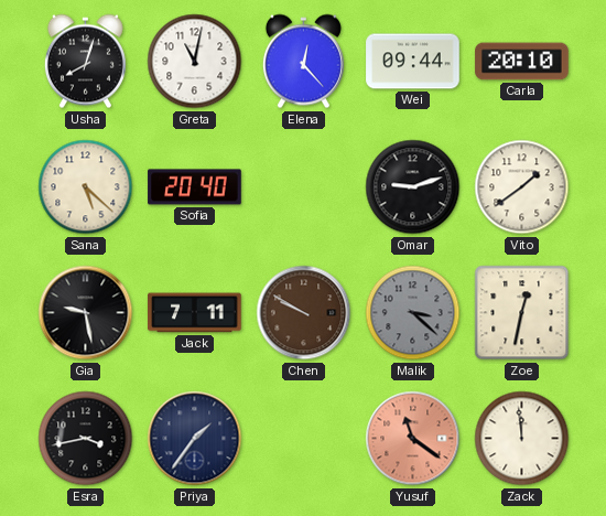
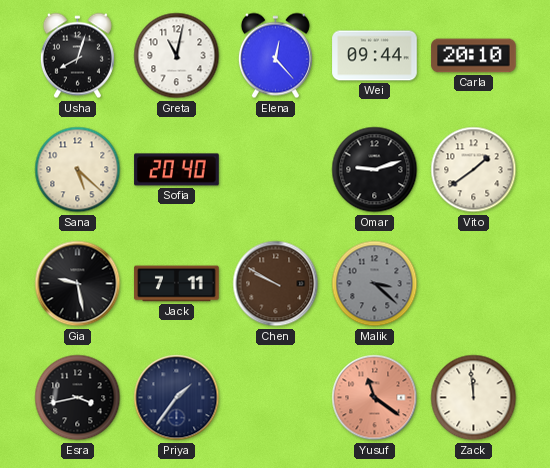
Zoe: 12:32 -> none (522, 313)
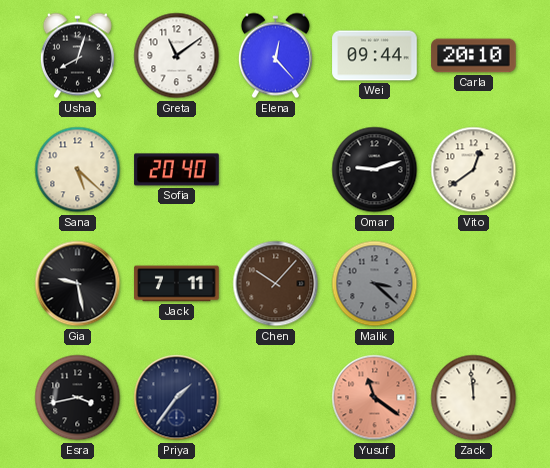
Greta: 11:02 -> 11:09 (177, 56)
Vito: 1:39 -> 12:39 (474, 170)
Chen: 9:50 -> 10:07 (276, 284)
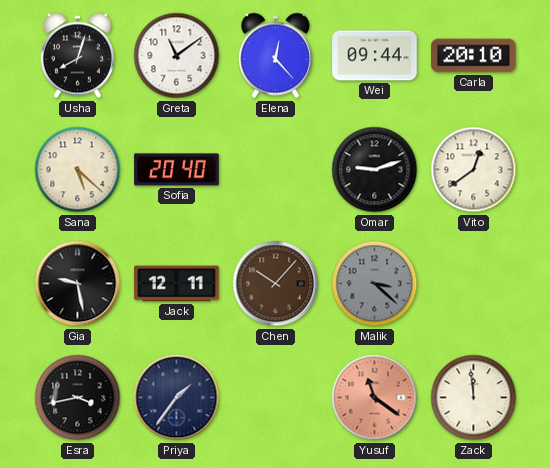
Jack: 7:11 -> 12:11 (177, 284)
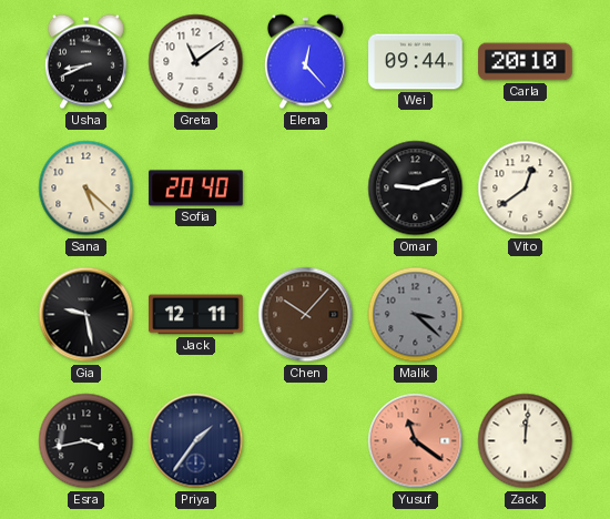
Usha: 8:03 -> 8:41 (85, 62)
Zack: 11:59 -> 12:01 (526, 441)
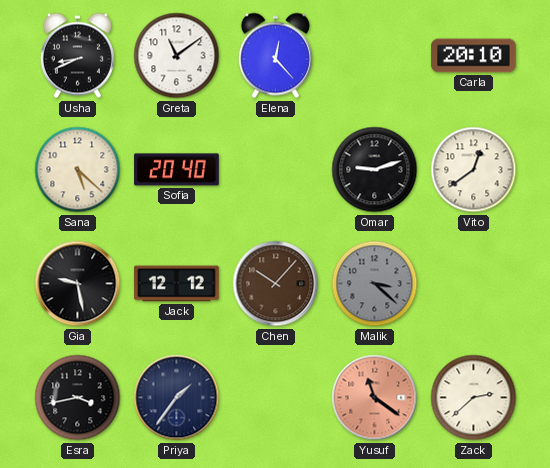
Wei: 09:44 -> none (416, 62)
Jack: 12:11 -> 12:12 (177, 284)
Zack: 12:01 -> 2:38 (474, 398)
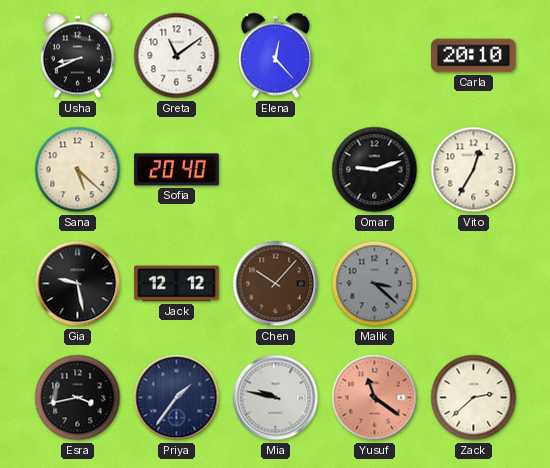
Vito: 12:39 -> 12:35 (474, 170)
Mia: none -> 9:47 (276, 398)
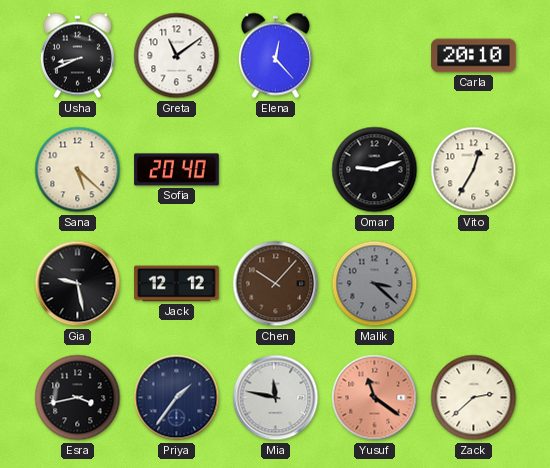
Mia: 9:47 -> 11:47 (276, 398)
